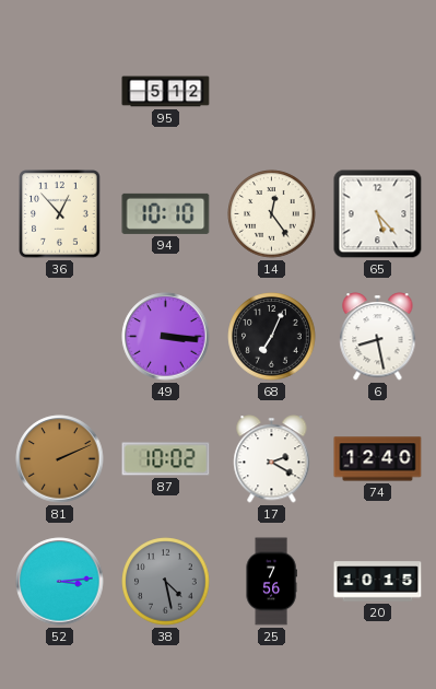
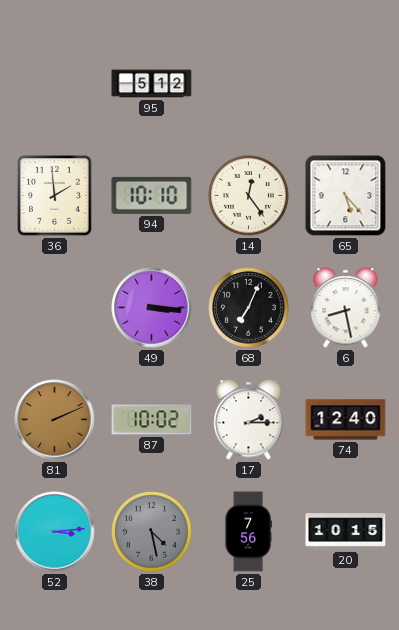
36: 12:53 -> 1:59 (55, 196)
17: 2:20 -> 2:15 (249, 420)
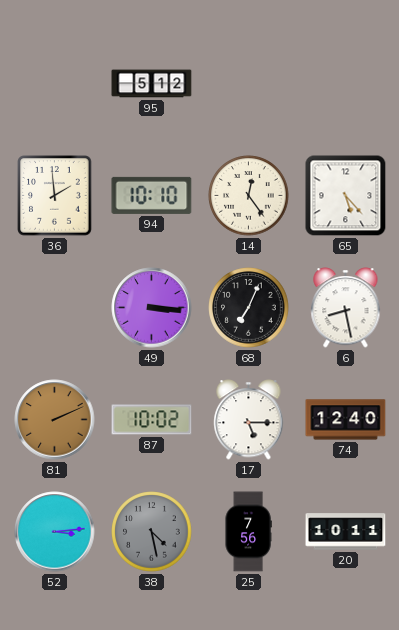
17: 2:15 -> 5:15 (249, 420)
20: 10:15 -> 10:11 (346, 532)
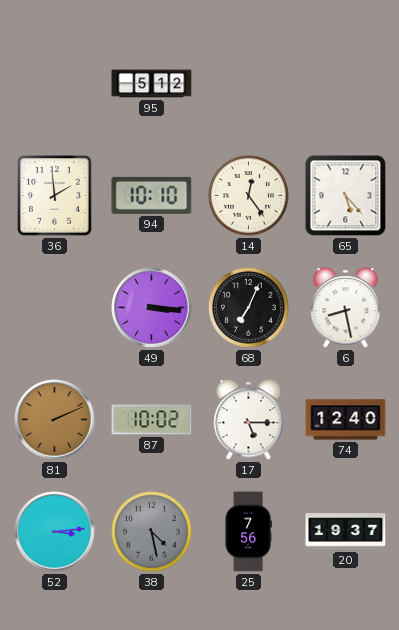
20: 10:11 -> 19:37 (346, 532)
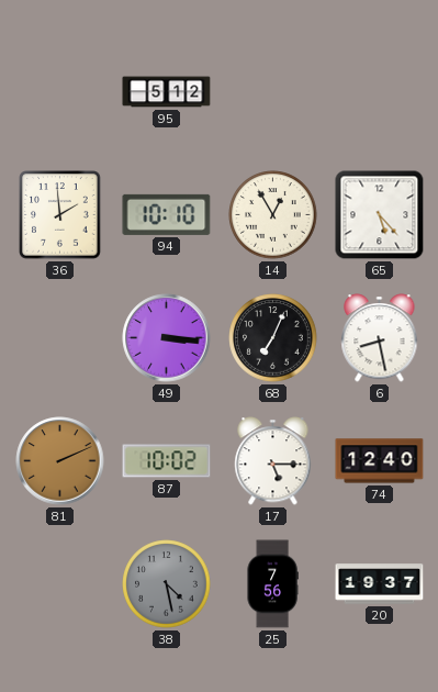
14: 12:24 -> 12:55 (273, 215)
52: 3:14 -> none (55, 532)
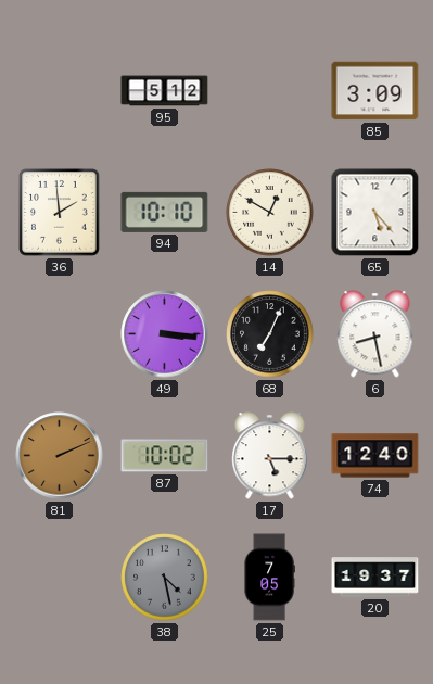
85: none -> 3:09 (375, 91)
14: 12:55 -> 12:50 (270, 213)
25: 7:56 -> 7:05 (269, 578)
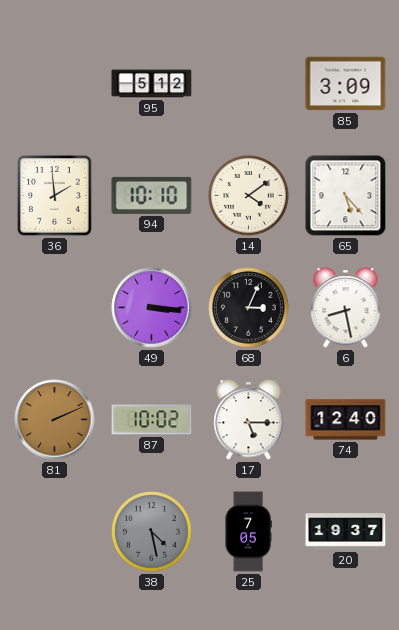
14: 12:50 -> 4:09 (249, 196)
68: 7:04 -> 3:04 (249, 308)
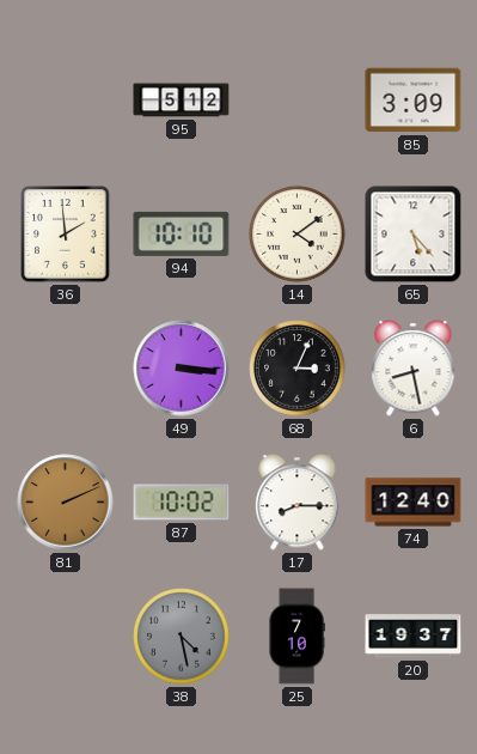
17: 5:15 -> 8:15 (298, 503)
25: 7:05 -> 7:10 (296, 637)
